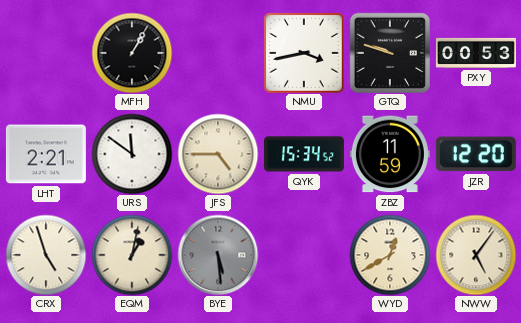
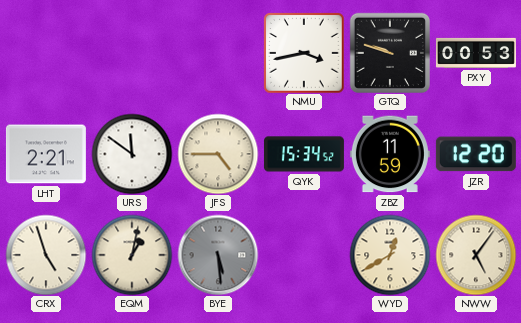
MFH: 1:05 -> none (132, 53)
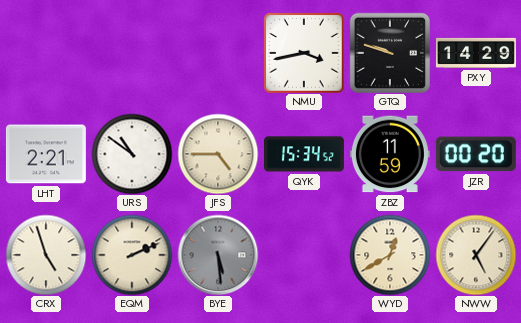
PXY: 00:53 -> 14:29 (476, 53)
URS: 11:51 -> 10:51 (132, 154)
JZR: 12:20 -> 00:20 (476, 154)
EQM: 1:02 -> 2:11 (132, 255)
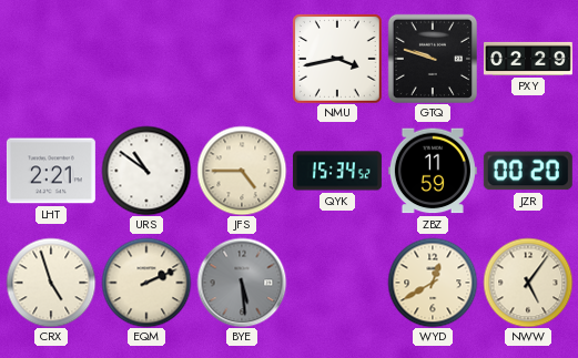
PXY: 14:29 -> 02:29 (528, 59)
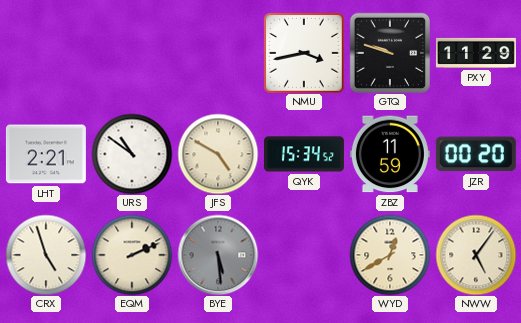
PXY: 02:29 -> 11:29 (476, 53)
JFS: 4:45 -> 4:50 (218, 154)
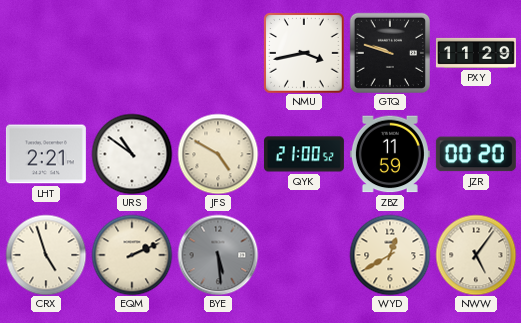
QYK: 15:34 -> 21:00 (304, 154)
